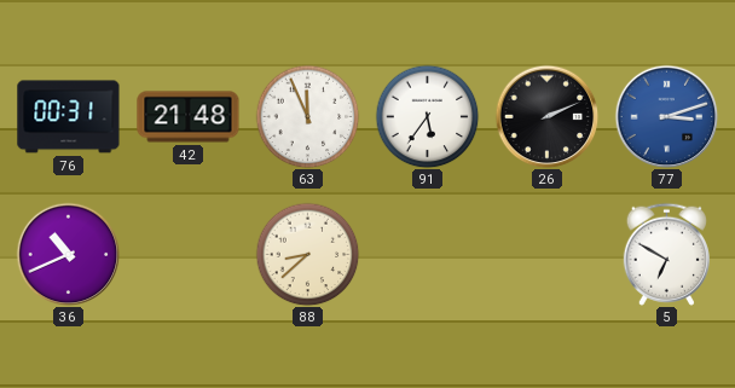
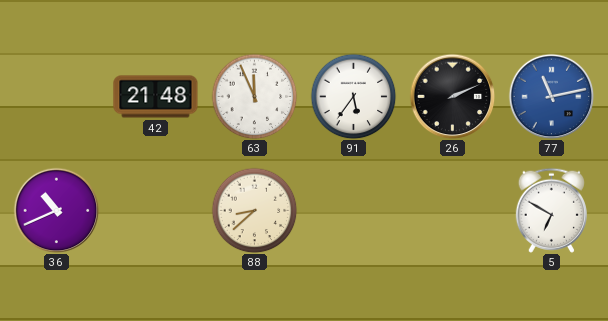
76: 00:31 -> none (69, 117)
77: 3:12 -> 11:13 (551, 96)
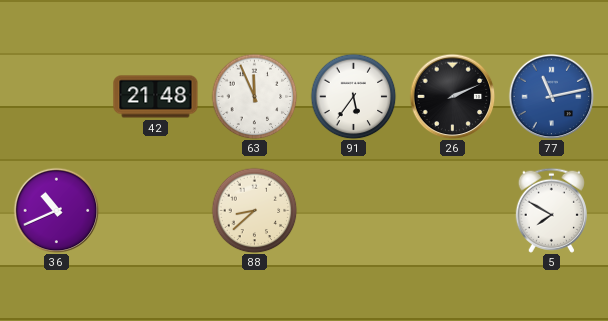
5: 6:50 -> 7:50 (551, 210)
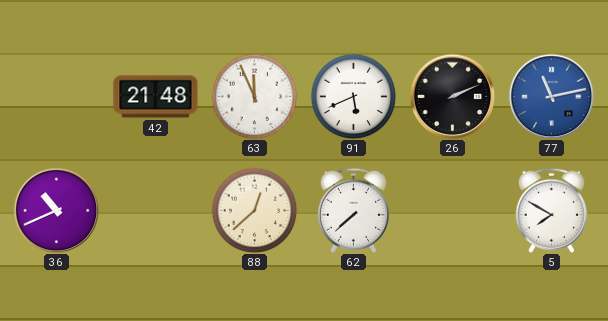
91: 5:36 -> 5:41 (353, 96)
88: 8:38 -> 12:38 (254, 210)
62: none -> 7:38 (353, 210)
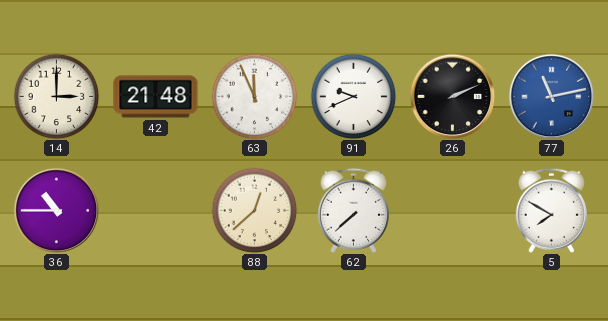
14: none -> 3:00 (56, 96)
91: 5:41 -> 9:41 (353, 96)
36: 10:41 -> 10:45 (56, 210)
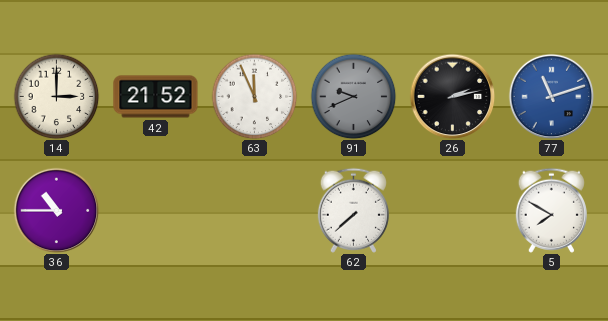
42: 21:48 -> 21:52 (156, 97)
91 dial: white -> grey (353, 96)
26: 2:11 -> 2:13 (452, 96)
77: 11:13 -> 11:12 (551, 96)
88: 12:38 -> none (254, 210)
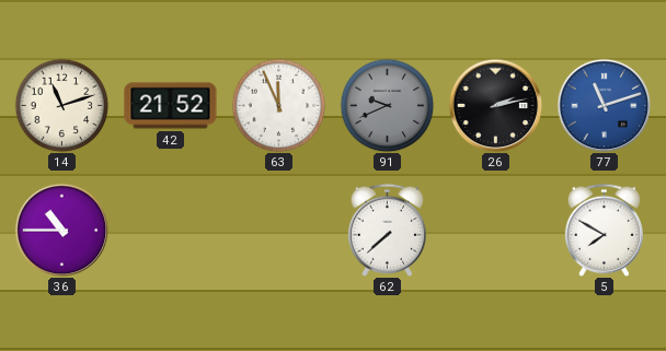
14: 3:00 -> 11:12 (61, 105)
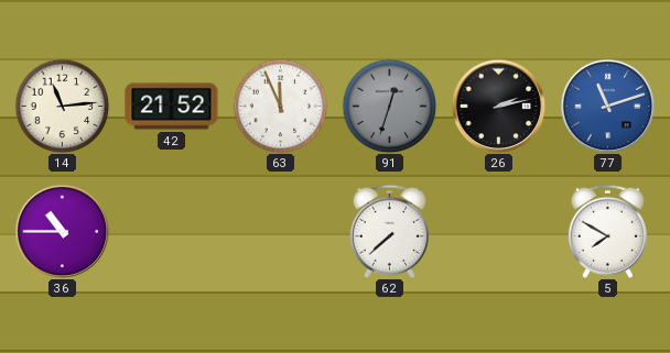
14: 11:12 -> 11:14 (62, 106)
91: 9:41 -> 12:33 (389, 106)
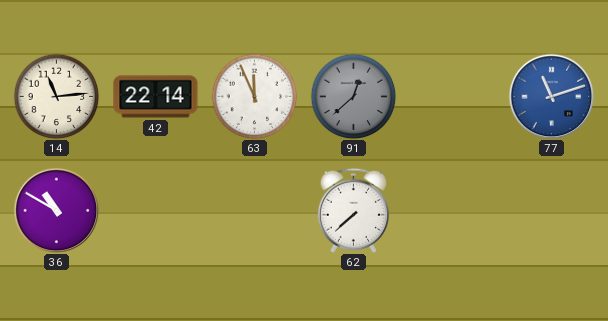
42: 21:52 -> 22:14 (156, 97)
91: 12:33 -> 12:38 (353, 96)
26: 2:13 -> none (498, 106)
36: 10:45 -> 10:50 (56, 210)
5: 7:50 -> none (607, 231)
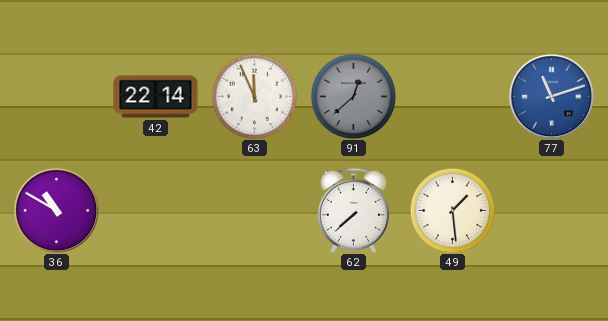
14: 11:14 -> none (56, 96)
49: none -> 1:29 (452, 210)
